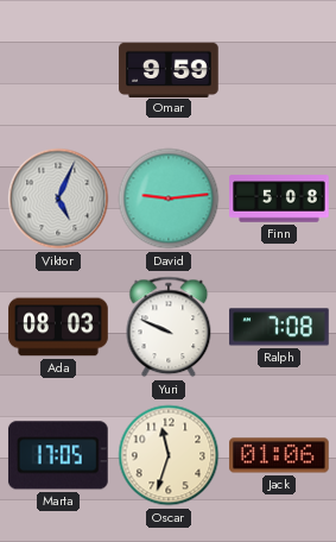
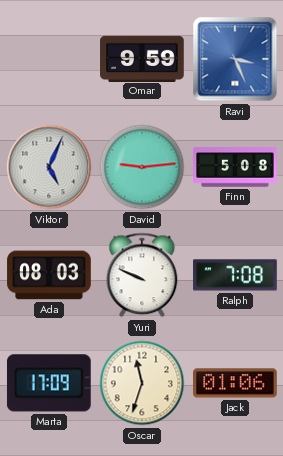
Ravi: none -> 3:26 (235, 59)
Marta: 17:05 -> 17:09 (49, 383)
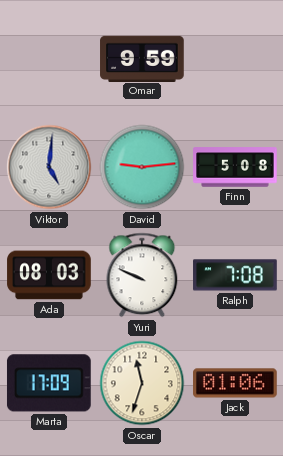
Ravi: 3:26 -> none (235, 59)
Viktor: 5:04 -> 5:01 (49, 167)
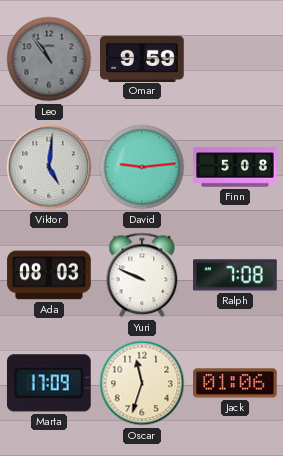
Leo: none -> 10:54 (49, 59)
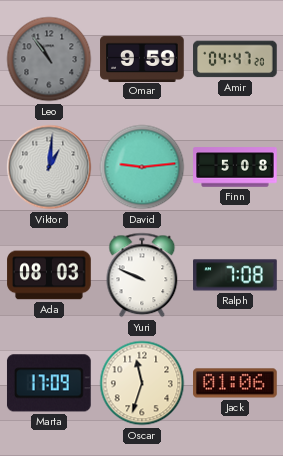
Amir: none -> 04:47 (235, 59)
Viktor: 5:01 -> 1:01 (49, 167)
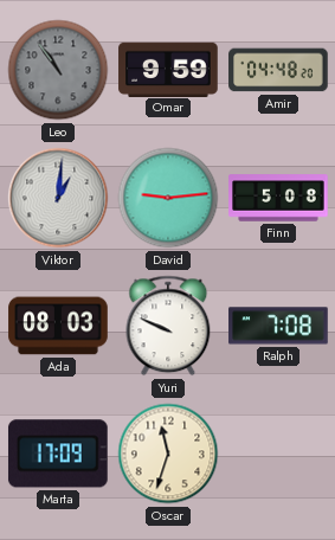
Amir: 04:47 -> 04:48 (278, 70)
Jack: 01:06 -> none (235, 383)
